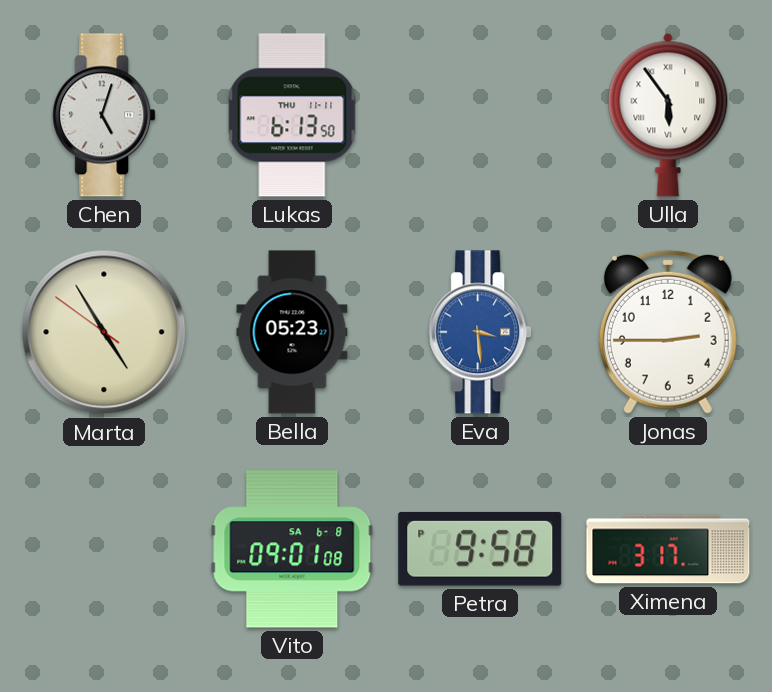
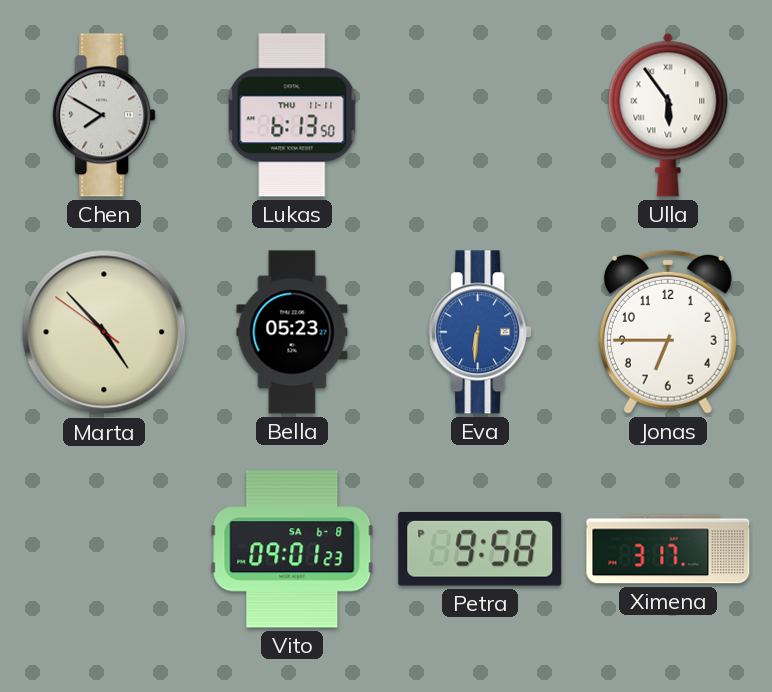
Chen: 5:03 -> 7:50 (104, 115)
Marta: 4:54 -> 4:52 (104, 332)
Eva: 3:29 -> 6:31 (480, 332)
Jonas: 2:45 -> 6:45 (668, 332)
Vito: 09:01:08 -> 09:01:23 (292, 549)
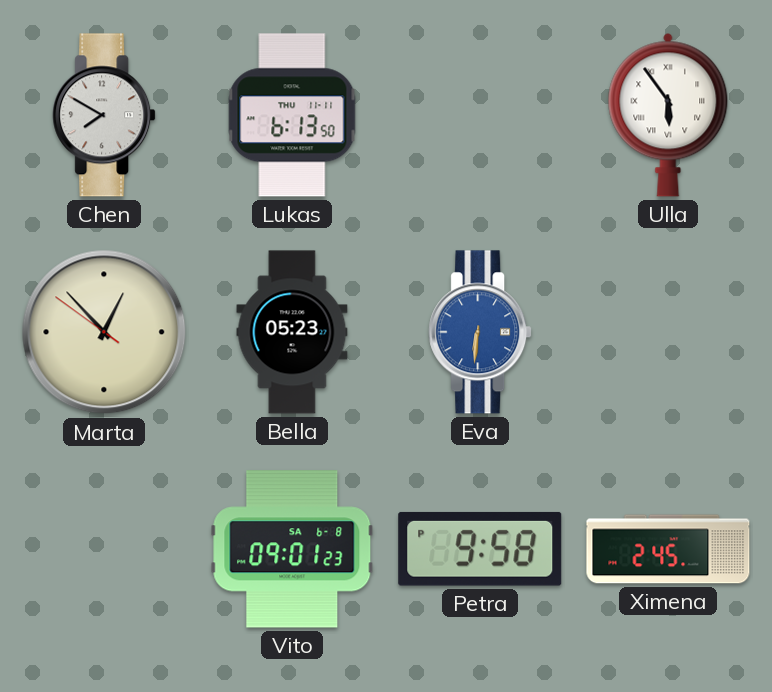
Marta: 4:52 -> 12:52 (104, 332)
Jonas: 6:45 -> none (668, 332)
Ximena: 3:17 -> 2:45 (668, 549)
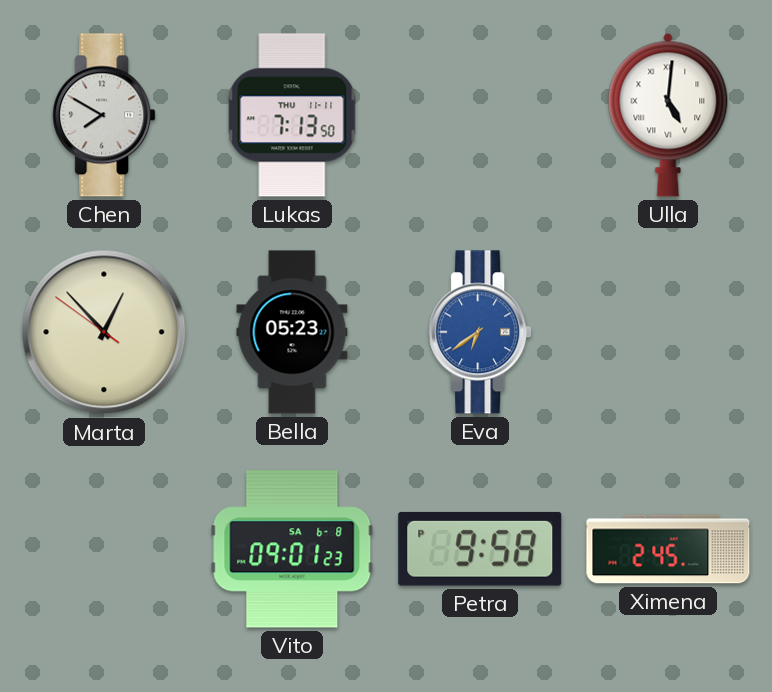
Lukas: 6:13 -> 7:13 (292, 115)
Ulla: 5:54 -> 5:01 (668, 115)
Eva: 6:31 -> 6:39 (480, 332)
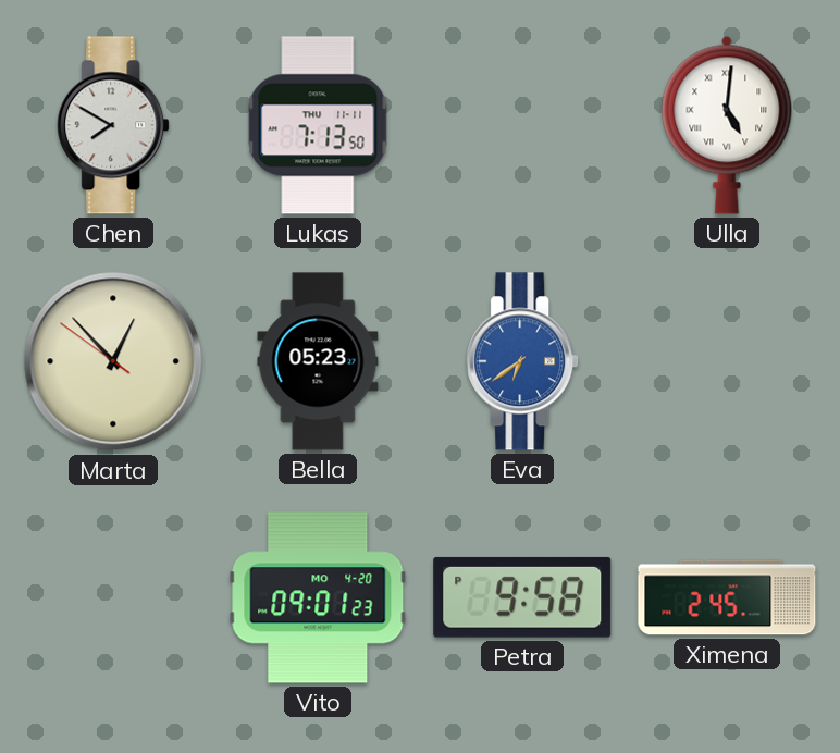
Vito date: SA 6-8 -> MO 4-20 (318, 597)
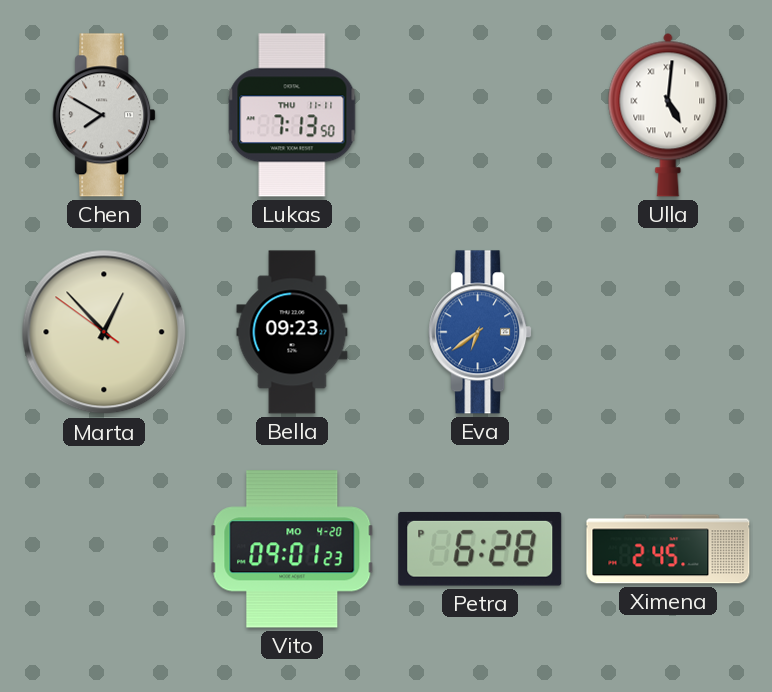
Bella: 05:23 -> 09:23 (292, 332)
Petra: 9:58 -> 6:28 (480, 549)
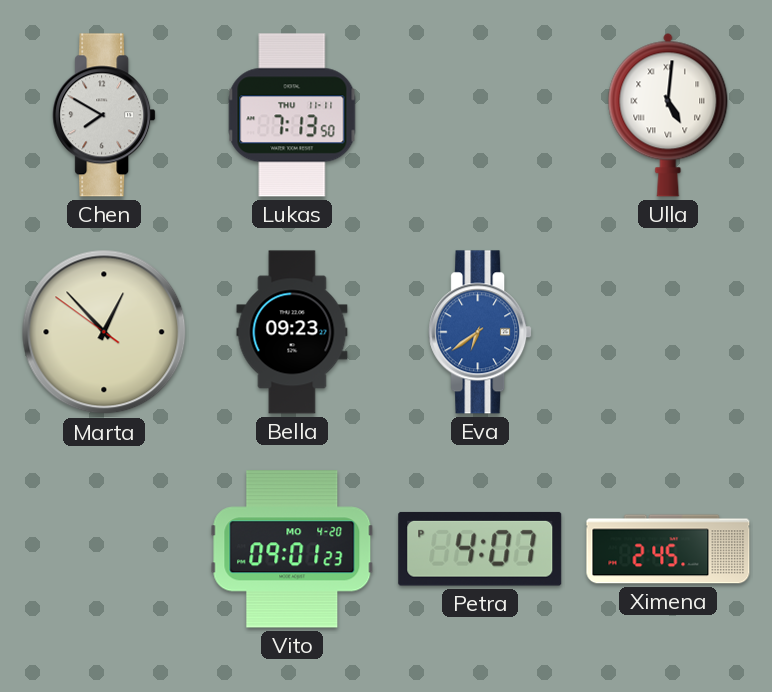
Petra: 6:28 -> 4:07 (480, 549)
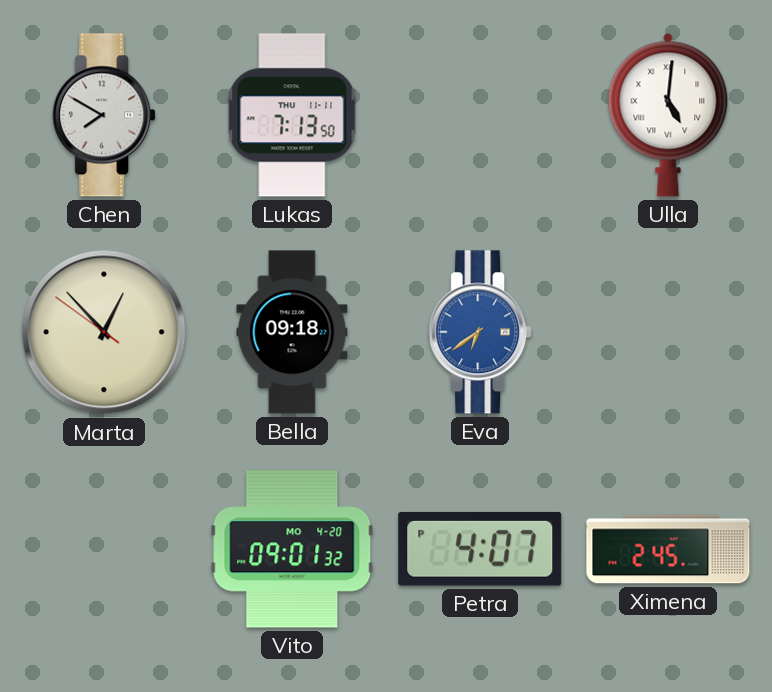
Bella: 09:23 -> 09:18 (292, 332)
Vito: 09:01:23 -> 09:01:32 (292, 549)
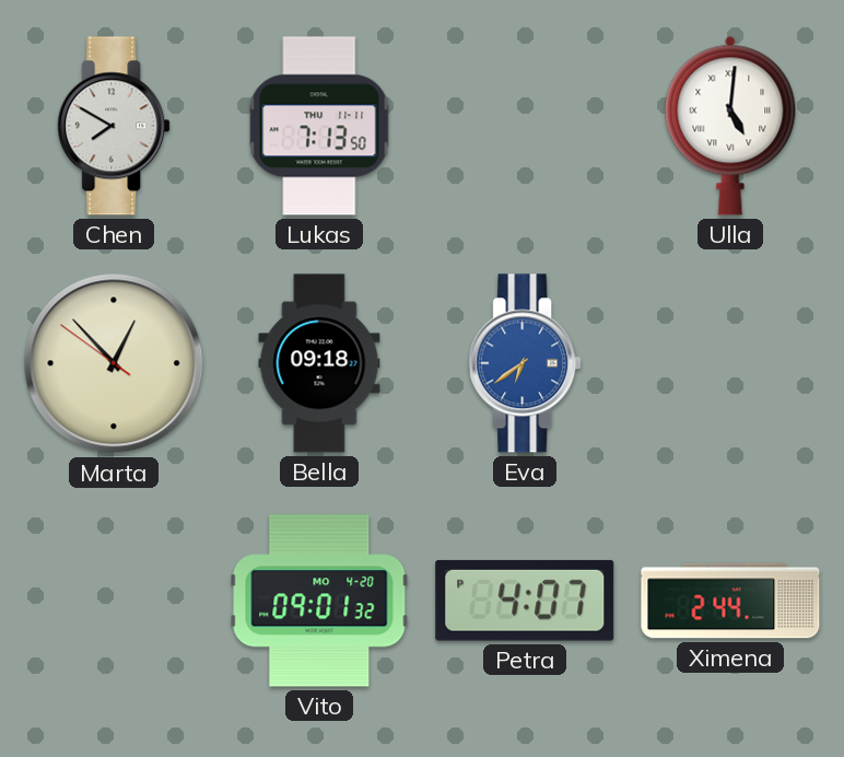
Ximena: 2:45 -> 2:44 (730, 601)
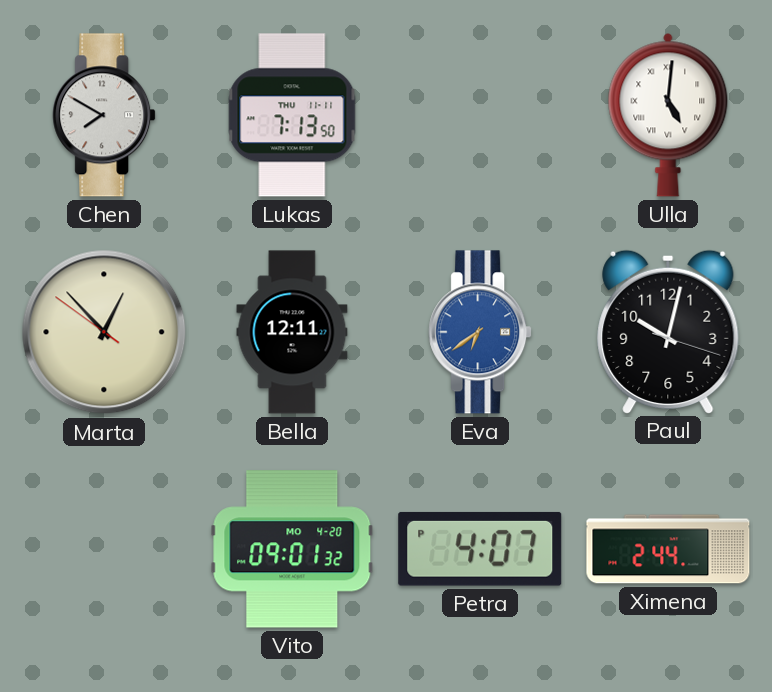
Bella: 09:18 -> 12:11 (292, 332)
Paul: none -> 10:02 (668, 331)
